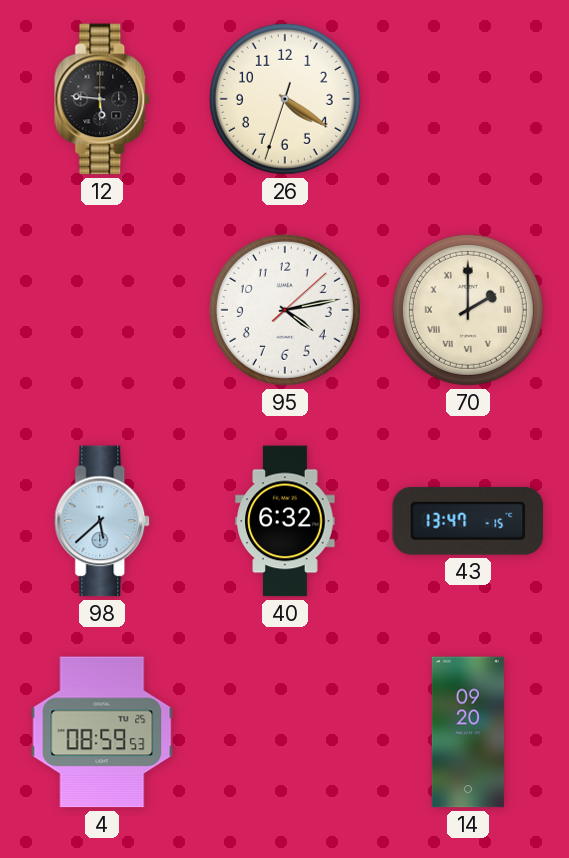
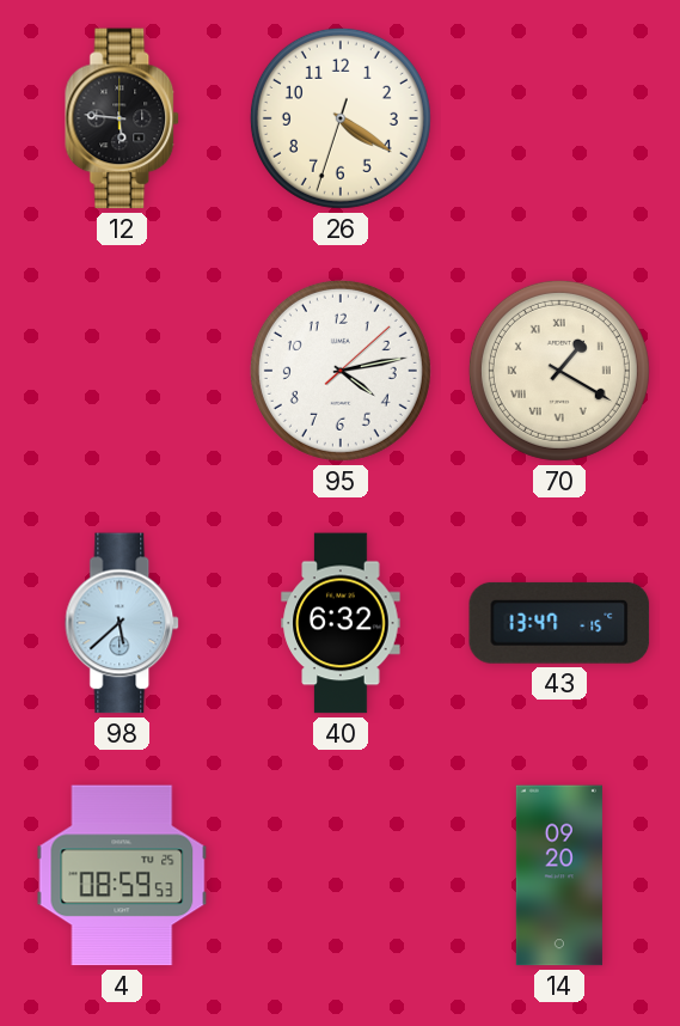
70: 2:00 -> 1:20 (559, 371)
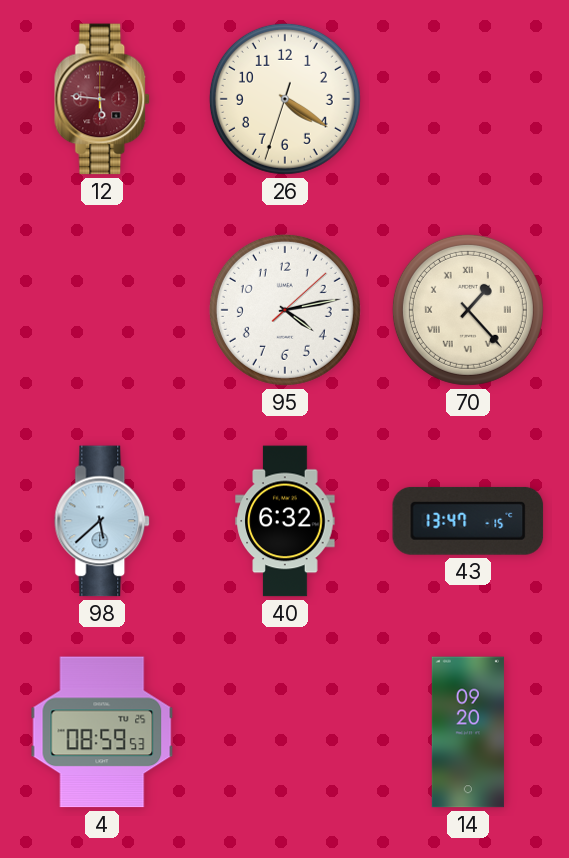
12 dial: black -> burgundy (103, 99)
70: 1:20 -> 1:23 (468, 310)
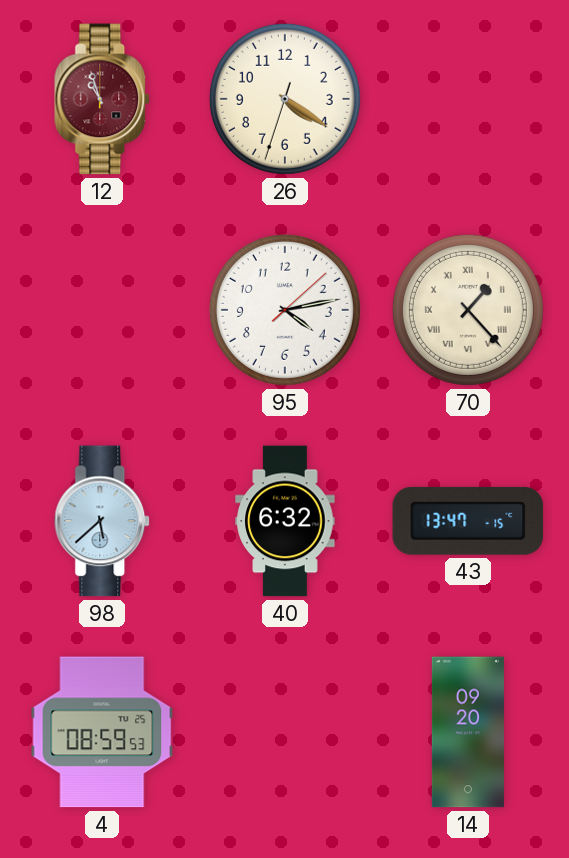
12: 5:46 -> 10:57 (103, 99)
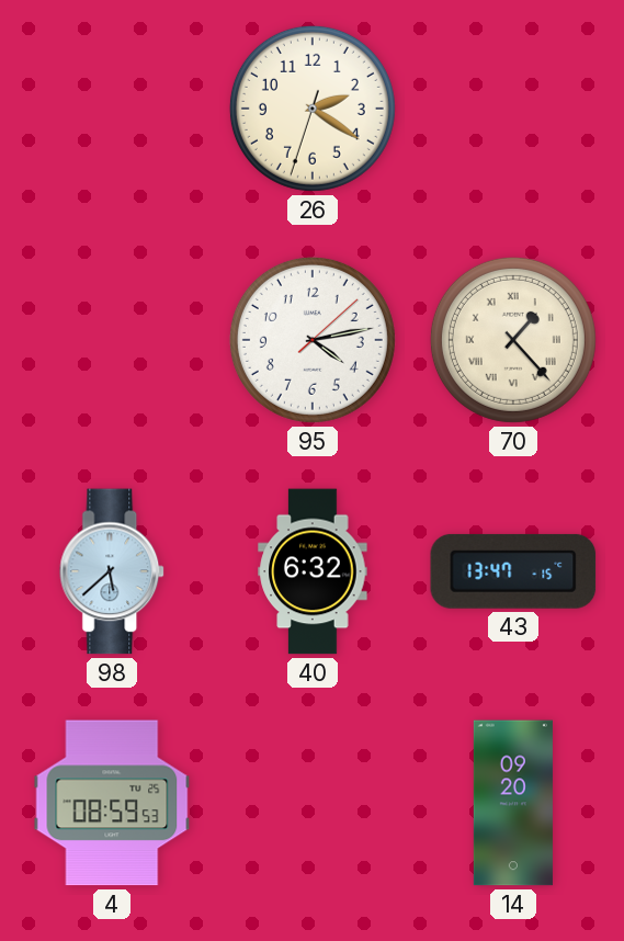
12: 10:57 -> none (103, 99)
26: 4:20 -> 2:20 (313, 109)
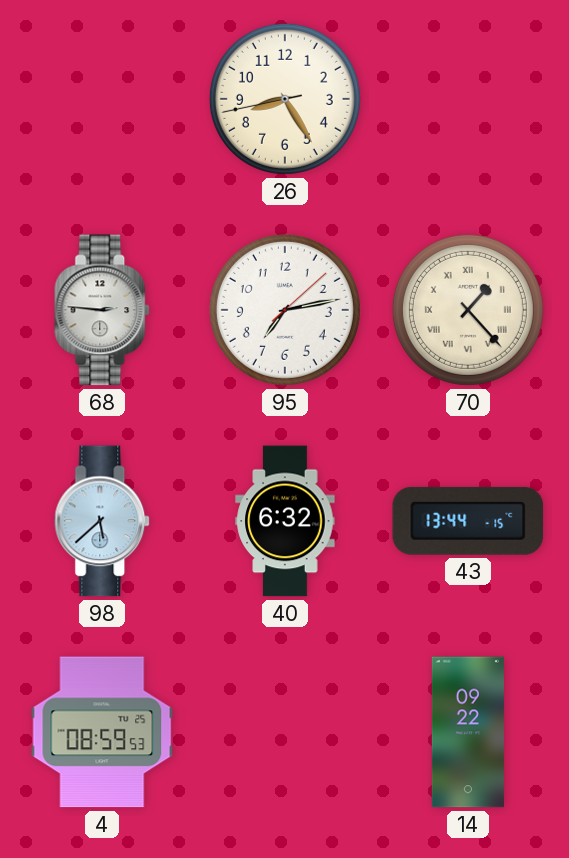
26: 2:20 -> 8:24 (285, 99)
68: none -> 2:46 (103, 310)
95: 4:13 -> 7:13 (285, 310)
43: 13:47 -> 13:44 (468, 521)
14: 09:20 -> 09:22 (468, 732)
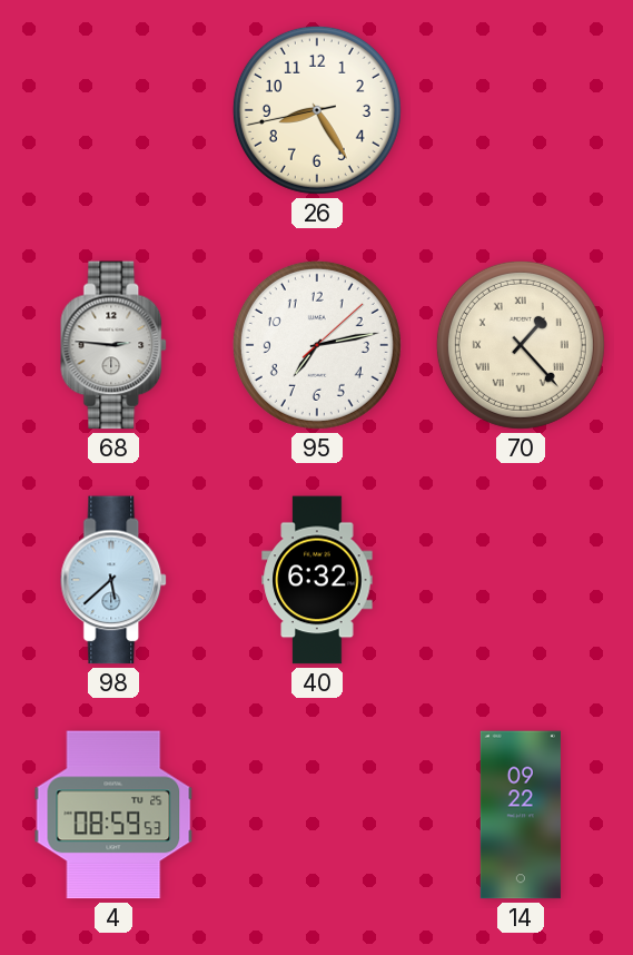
43: 13:44 -> none (468, 521)
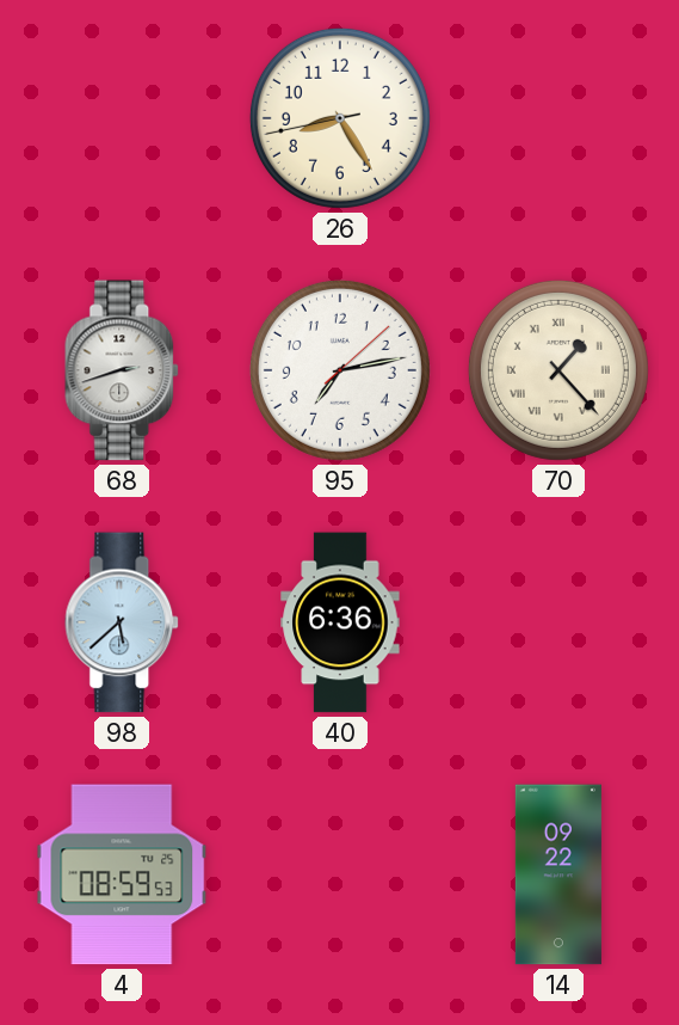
68: 2:46 -> 2:42 (123, 370)
40: 6:32 -> 6:36 (340, 622)
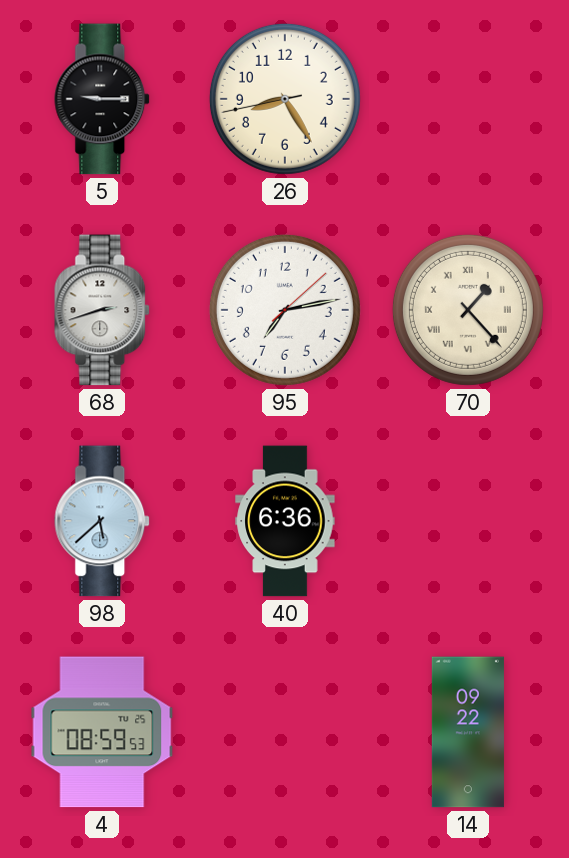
5: none -> 9:15 (103, 99)
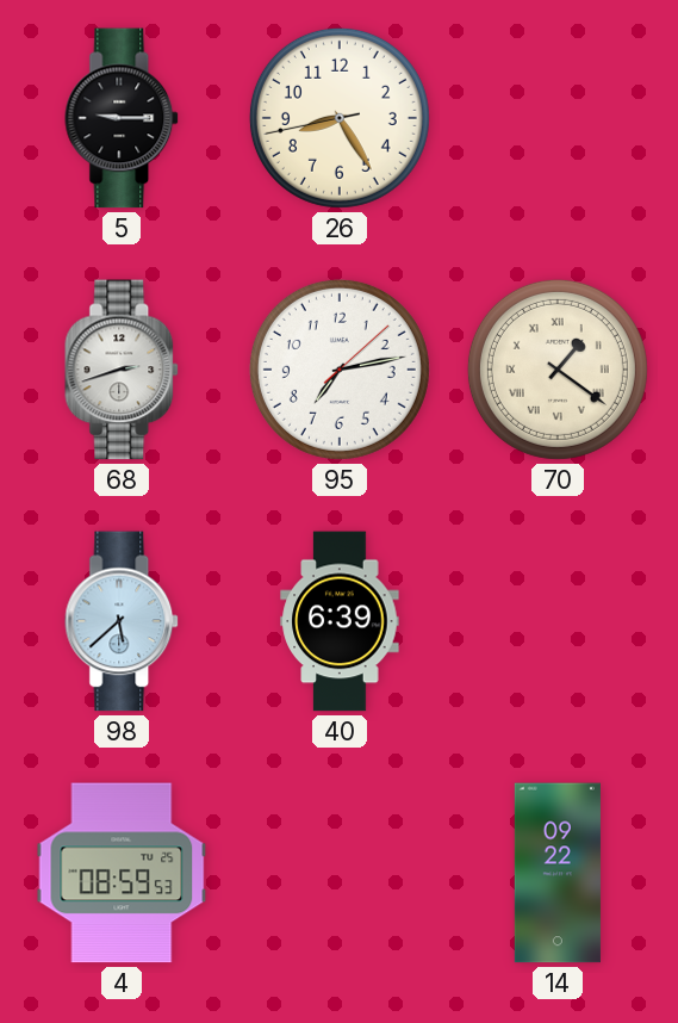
70: 1:23 -> 1:21 (558, 370)
40: 6:36 -> 6:39 (340, 621)
